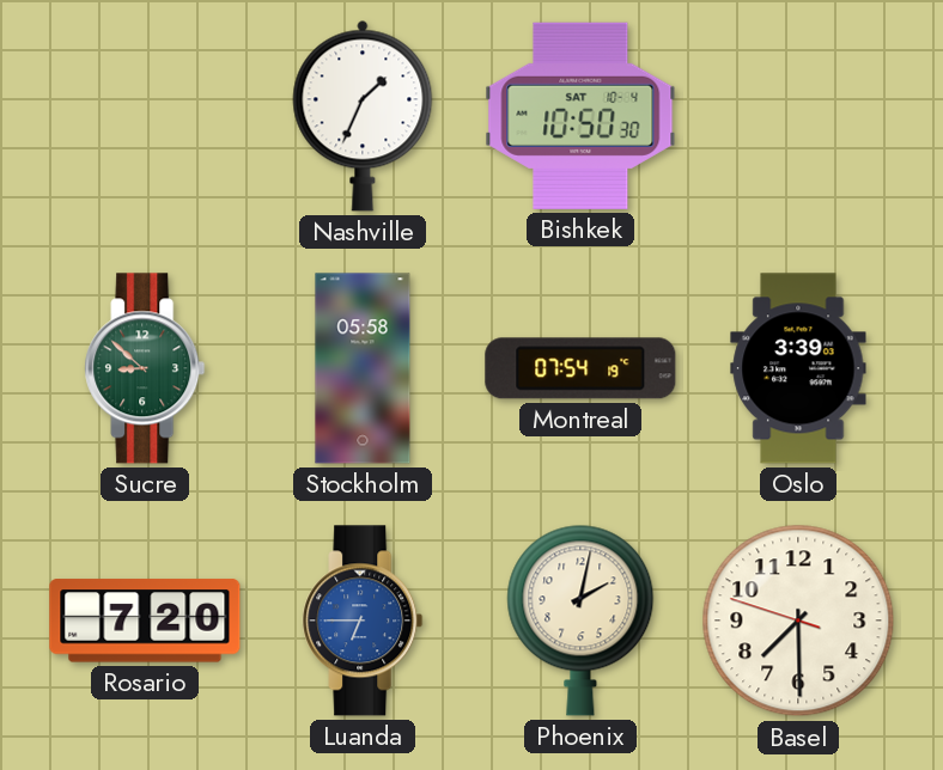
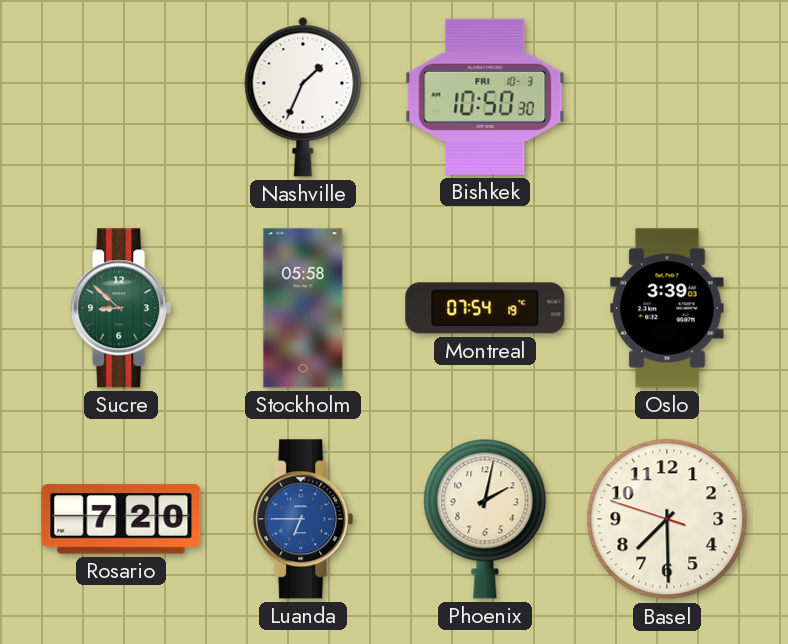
Bishkek date: SAT 10-4 -> FRI 10-3 (485, 97)
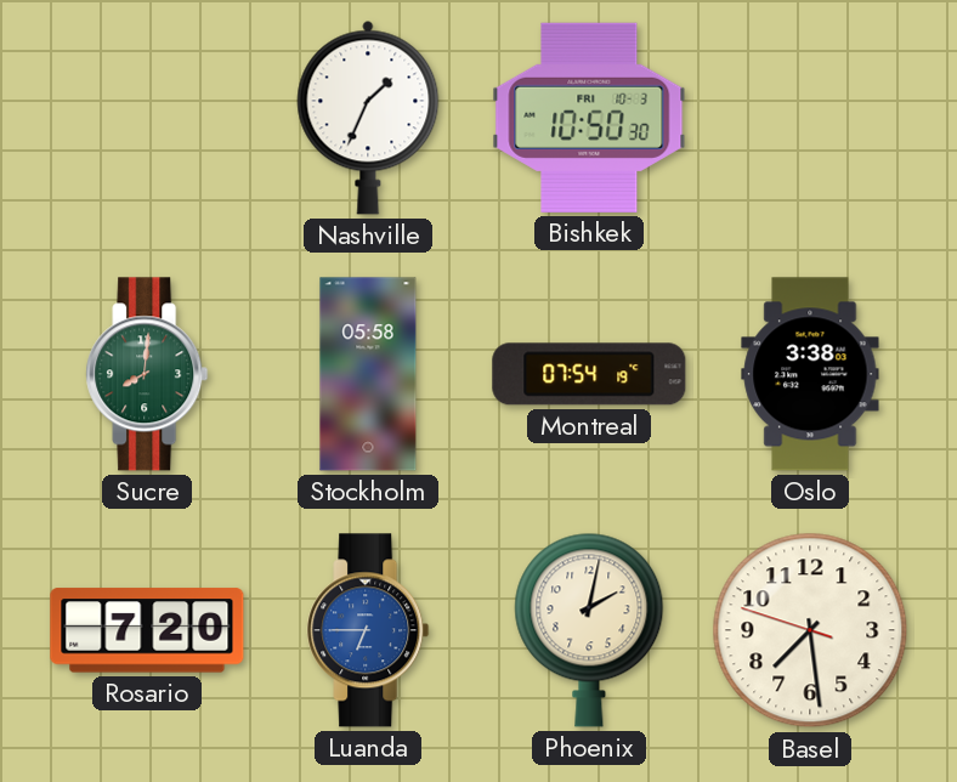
Sucre: 8:52 -> 8:01 (147, 374)
Oslo: 3:39 -> 3:38 (810, 374)
Basel: 7:29 -> 7:28 (810, 630)
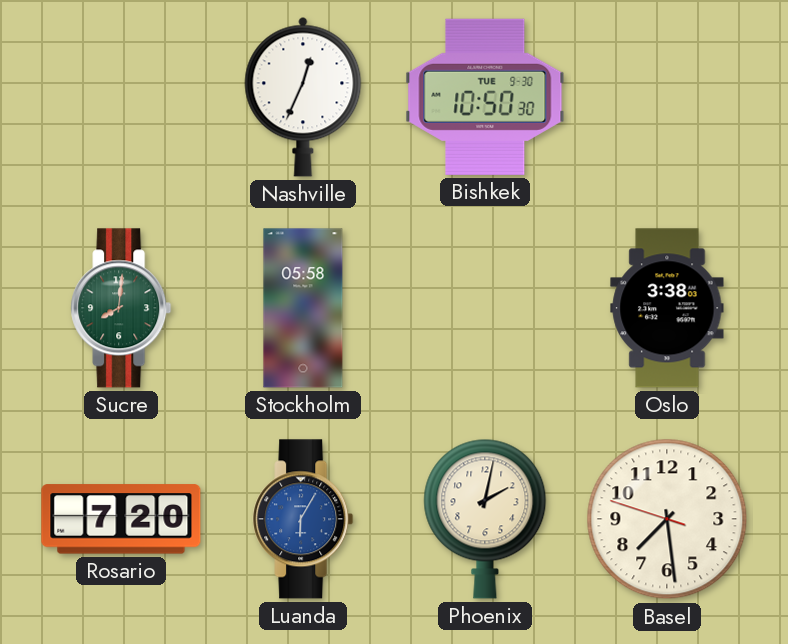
Nashville: 1:34 -> 12:34 (303, 97)
Bishkek date: FRI 10-3 -> TUE 9-30 (485, 97)
Montreal: 07:54 -> none (589, 374)
Luanda: 6:45 -> 6:05 (303, 519)
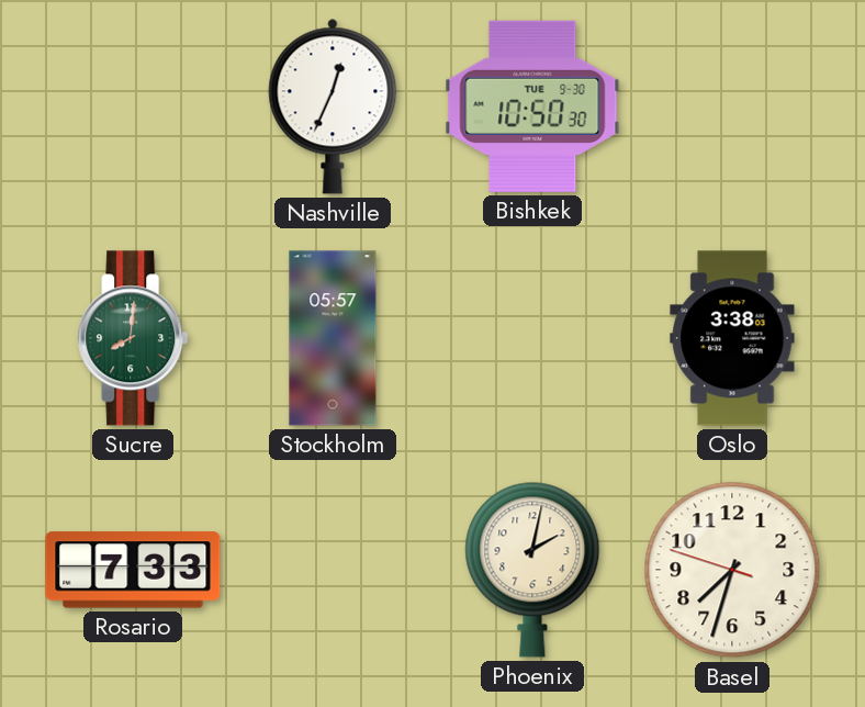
Stockholm: 05:58 -> 05:57 (333, 338)
Rosario: 7:20 -> 7:33 (133, 570)
Luanda: 6:05 -> none (303, 519)
Basel: 7:28 -> 7:32 (732, 570)
